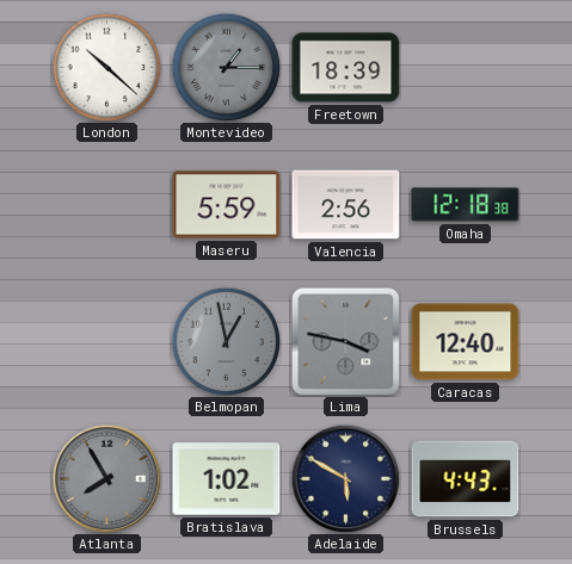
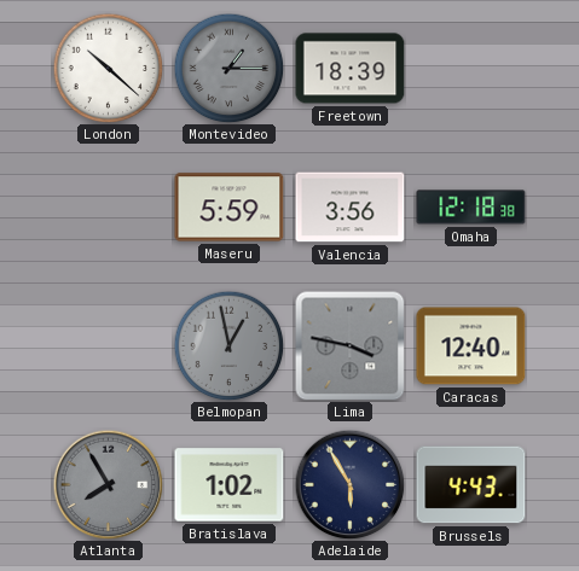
Valencia: 2:56 -> 3:56 (351, 208)
Adelaide: 5:50 -> 5:55 (349, 484)
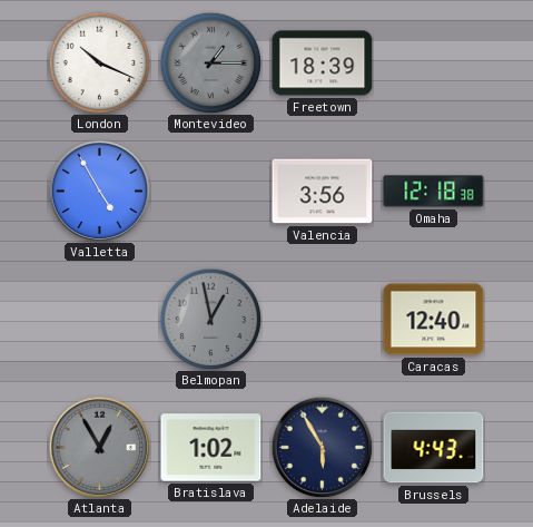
London: 10:22 -> 10:19 (99, 62)
Valletta: none -> 4:55 (99, 191)
Maseru: 5:59 -> none (230, 208)
Lima: 3:47 -> none (349, 345)
Atlanta: 7:55 -> 12:55 (99, 447)
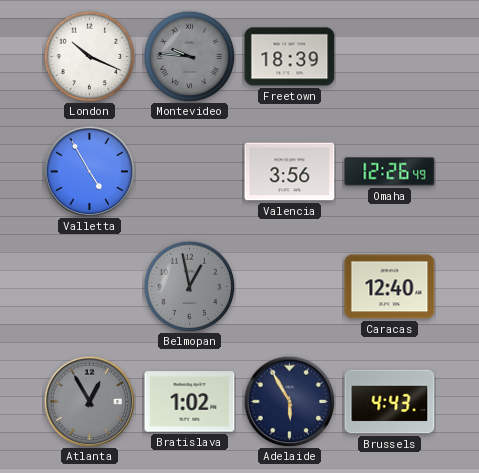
Montevideo: 1:15 -> 9:46 (189, 56)
Omaha: 12:18 -> 12:26 (390, 172)
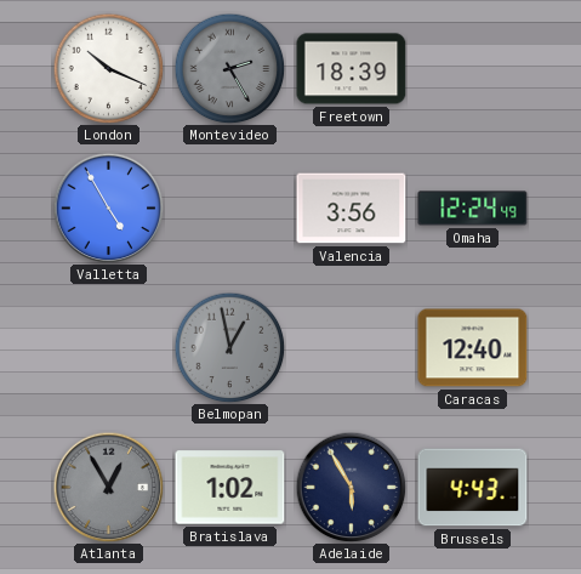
Montevideo: 9:46 -> 2:25 (229, 68)
Omaha: 12:26 -> 12:24 (473, 209)
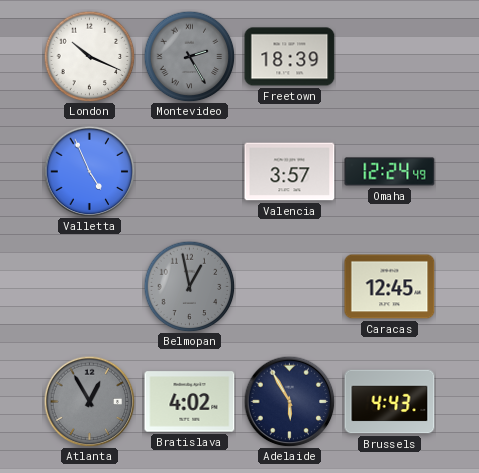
Valletta: 4:55 -> 4:56 (89, 171)
Valencia: 3:56 -> 3:57 (290, 172)
Caracas: 12:40 -> 12:45 (390, 287)
Bratislava: 1:02 -> 4:02 (190, 402)
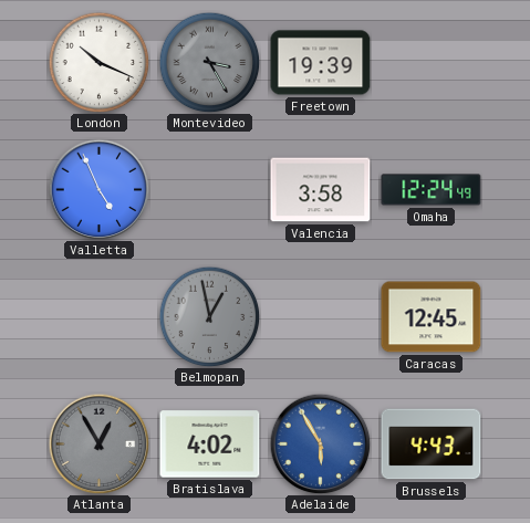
Montevideo: 2:25 -> 3:25 (209, 62)
Freetown: 18:39 -> 19:39 (321, 63)
Valencia: 3:57 -> 3:58 (321, 190)
Adelaide dial: navy -> blue (320, 443)
